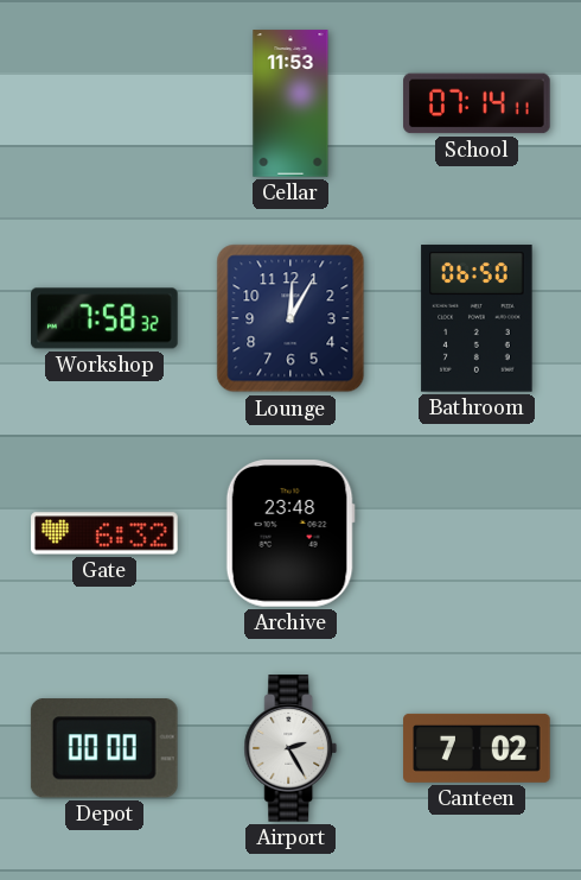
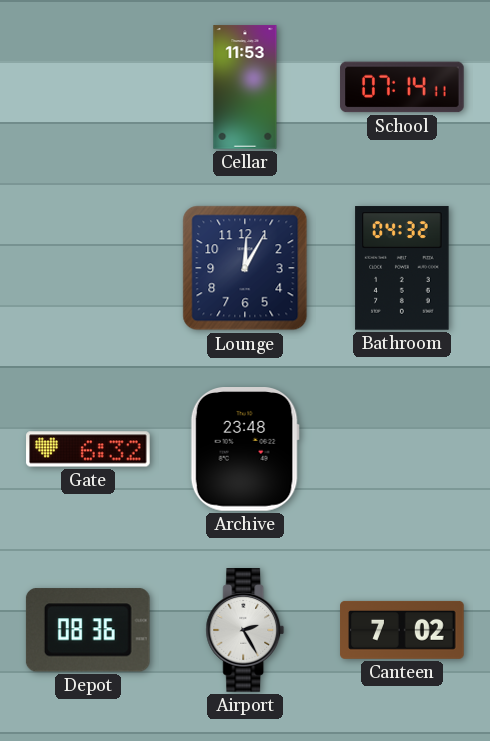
Workshop: 7:58 -> none (104, 318)
Bathroom: 06:50 -> 04:32 (402, 268)
Depot: 00:00 -> 08:36 (88, 630)
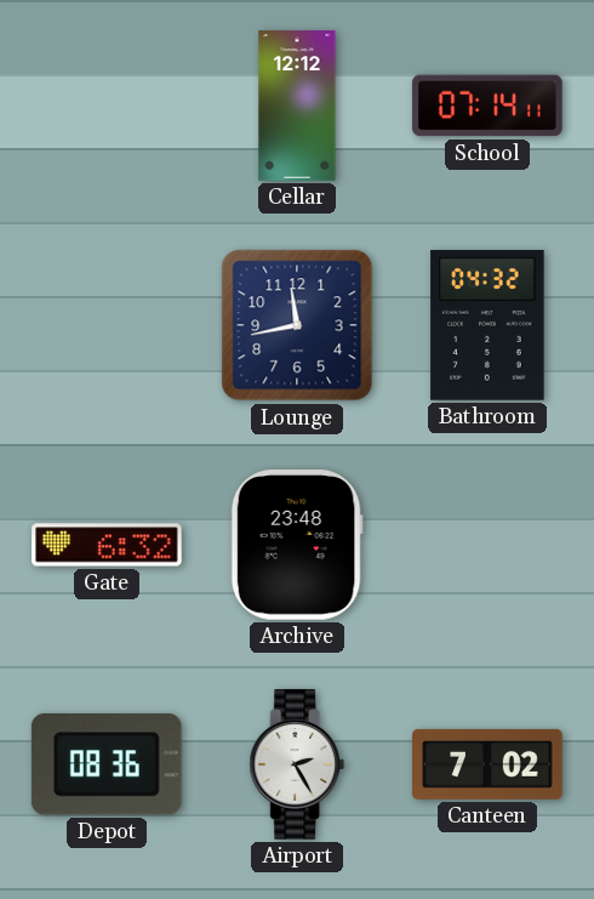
Cellar: 11:53 -> 12:12 (297, 106)
Lounge: 12:05 -> 11:43 (297, 325)
